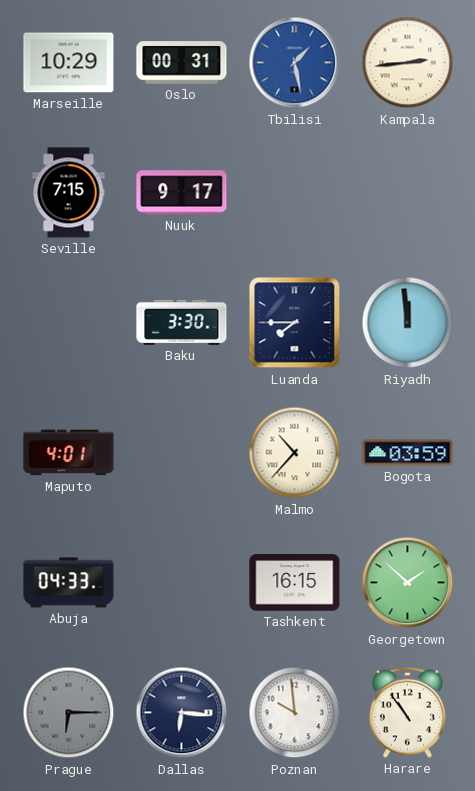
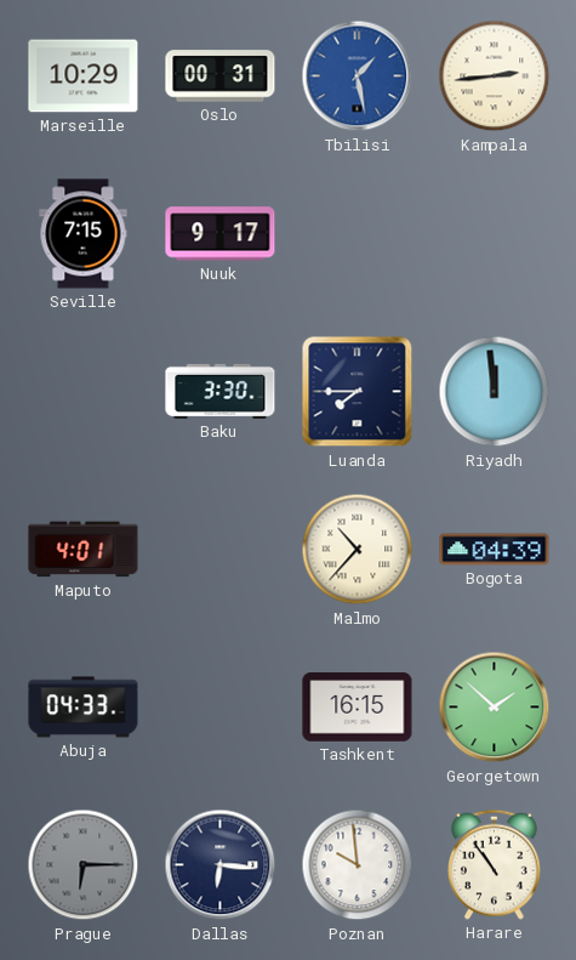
Bogota: 03:59 -> 04:39 (495, 550)
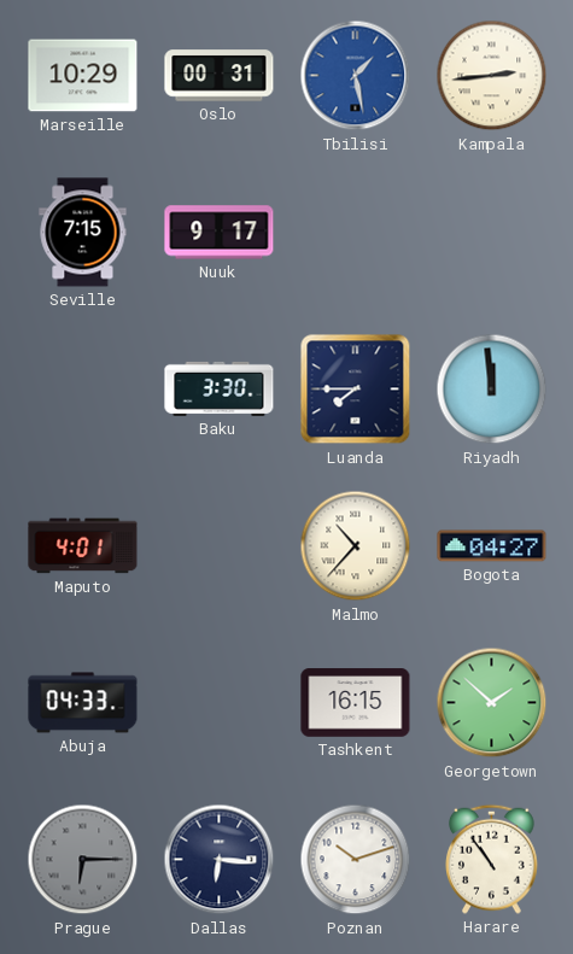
Bogota: 04:39 -> 04:27 (492, 546)
Poznan: 9:59 -> 10:12 (356, 860)
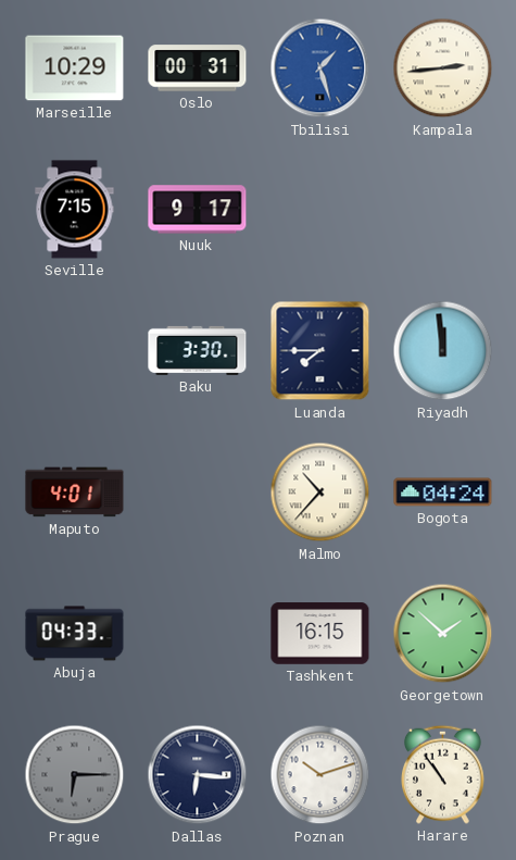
Tbilisi: 1:28 -> 1:27 (320, 68)
Bogota: 04:27 -> 04:24 (443, 493)
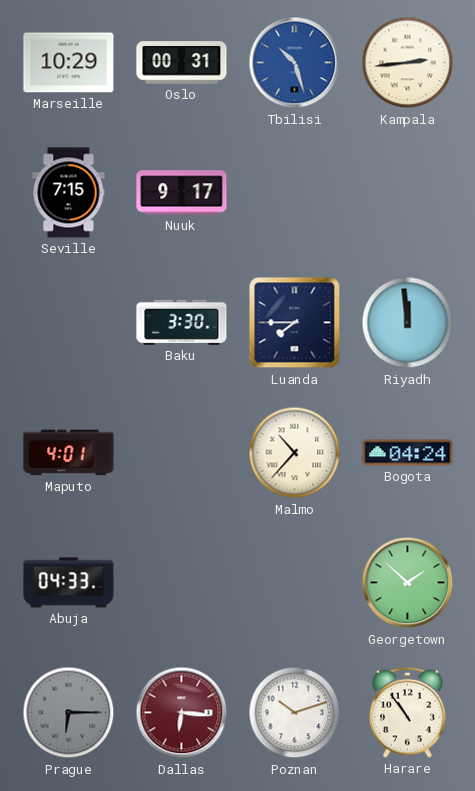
Tbilisi: 1:27 -> 10:27 (295, 63)
Tashkent: 16:15 -> none (320, 634)
Dallas dial: navy -> burgundy (182, 713)
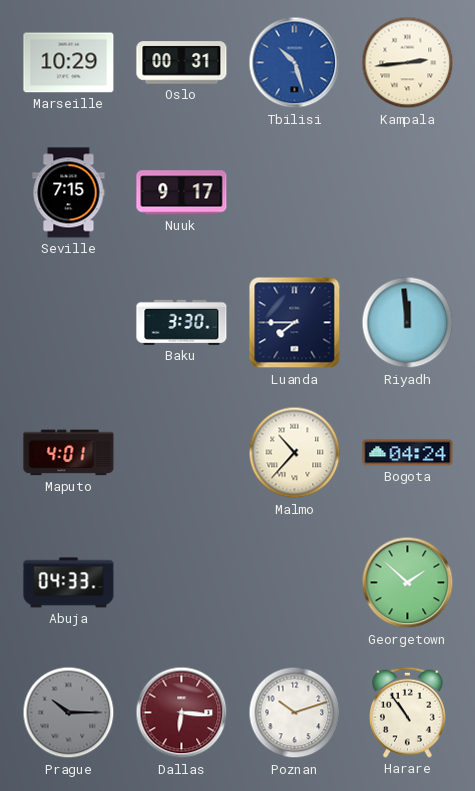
Prague: 6:15 -> 10:15 (69, 713)
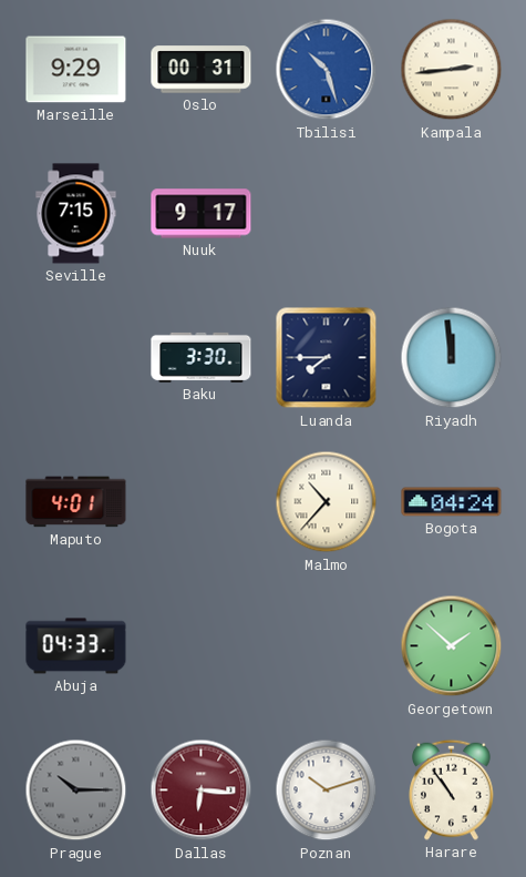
Marseille: 10:29 -> 9:29 (76, 70)
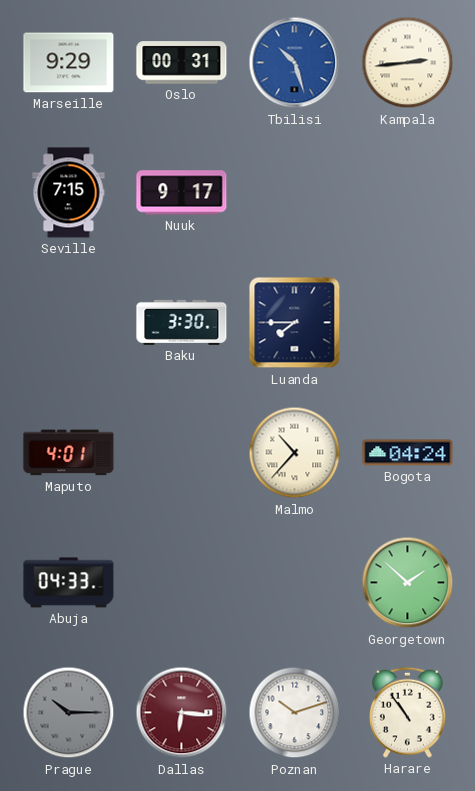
Riyadh: 11:59 -> none (452, 358)
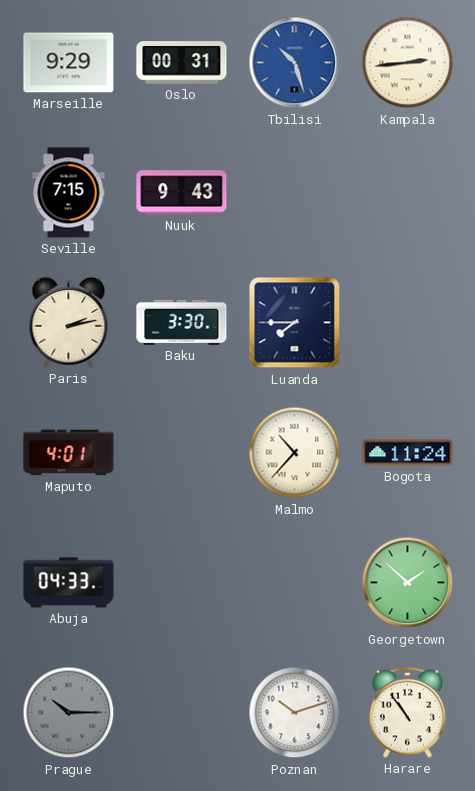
Nuuk: 9:17 -> 9:43 (182, 193)
Paris: none -> 2:13 (69, 322)
Bogota: 04:24 -> 11:24 (408, 453)
Dallas: 6:16 -> none (182, 713)
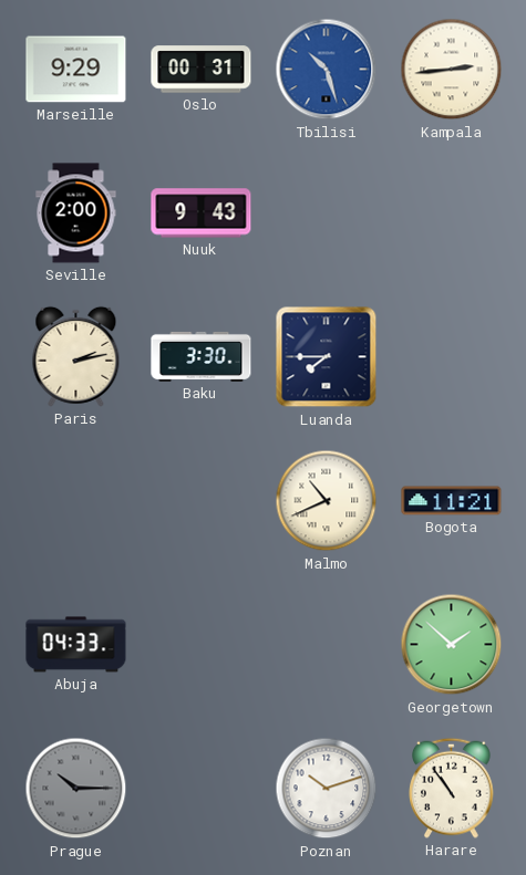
Seville: 7:15 -> 2:00 (76, 213)
Maputo: 4:01 -> none (69, 453)
Malmo: 10:37 -> 10:41 (327, 501)
Bogota: 11:24 -> 11:21 (452, 501)
